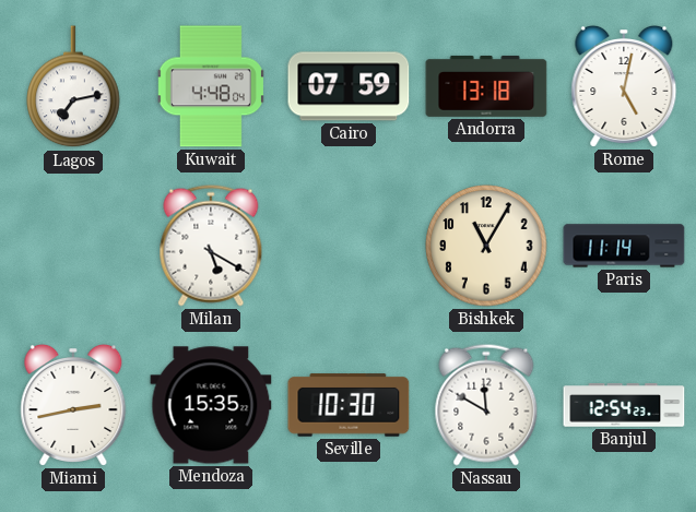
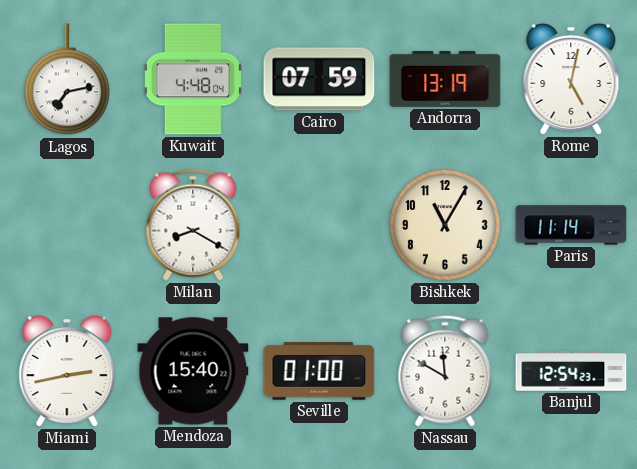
Andorra: 13:18 -> 13:19 (445, 79)
Milan: 5:20 -> 8:20 (193, 225)
Mendoza: 15:35 -> 15:40 (193, 371)
Seville: 10:30 -> 01:00 (319, 371)
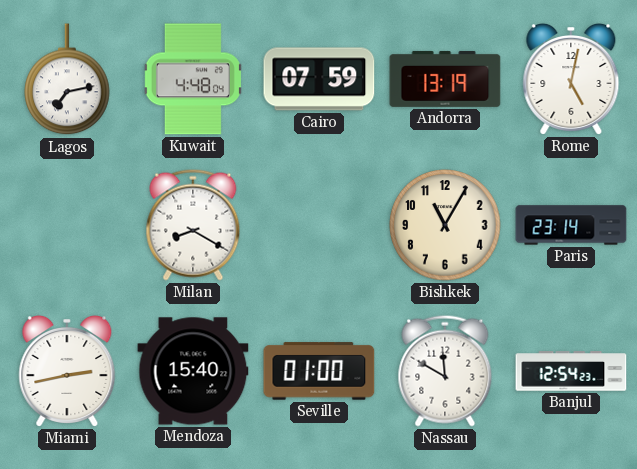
Paris: 11:14 -> 23:14 (571, 225)
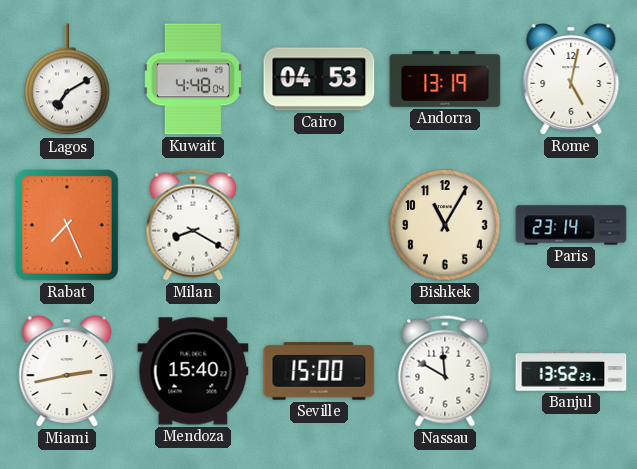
Lagos: 7:13 -> 7:10 (67, 80)
Cairo: 07:59 -> 04:53 (319, 79)
Rabat: none -> 7:26 (67, 225)
Seville: 01:00 -> 15:00 (319, 371)
Banjul: 12:54 -> 13:52 (571, 371)
